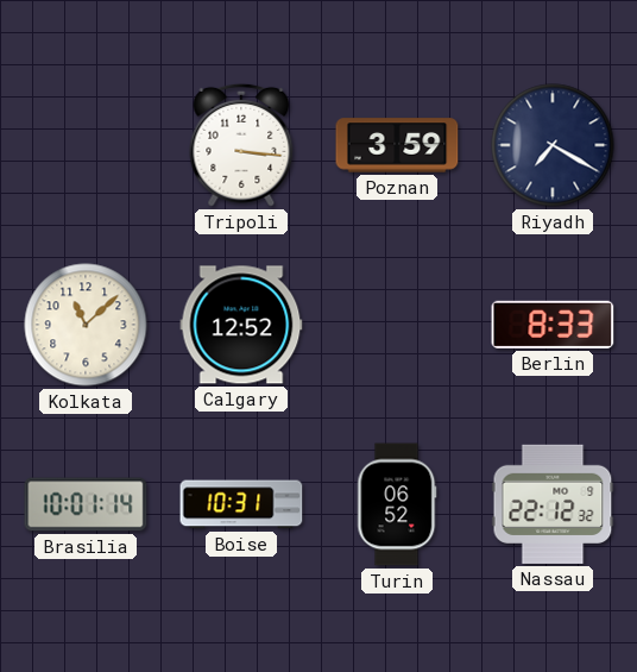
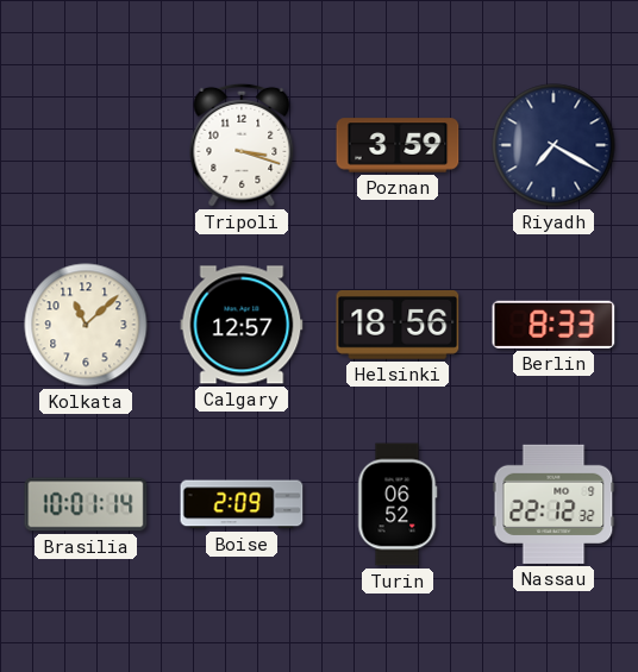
Tripoli: 3:16 -> 3:18 (242, 145)
Calgary: 12:52 -> 12:57 (242, 325)
Helsinki: none -> 18:56 (398, 325)
Boise: 10:31 -> 2:09 (242, 504)
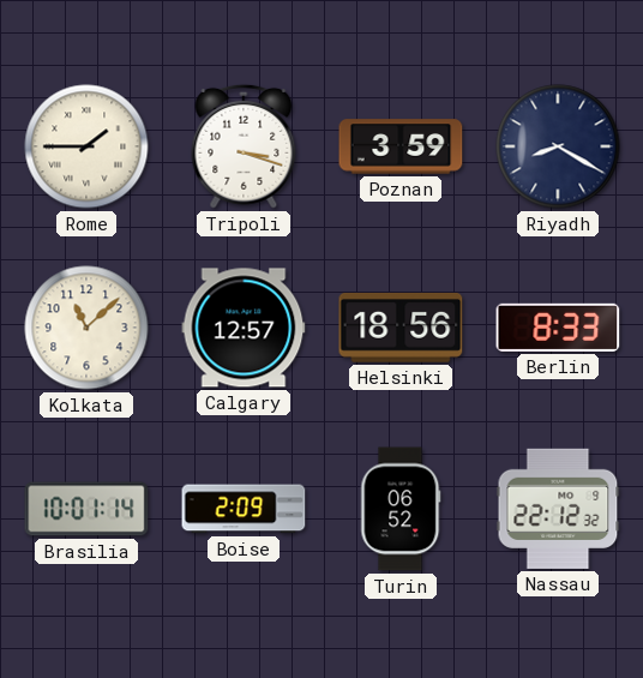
Rome: none -> 1:45 (86, 146)
Riyadh: 7:20 -> 8:20 (558, 146)
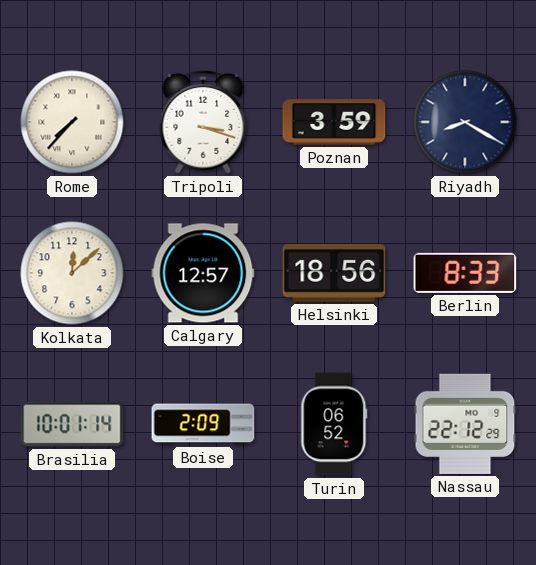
Rome: 1:45 -> 7:37 (72, 122)
Kolkata: 11:08 -> 12:08 (72, 273)
Nassau: 22:12:32 -> 22:12:29 (465, 424)
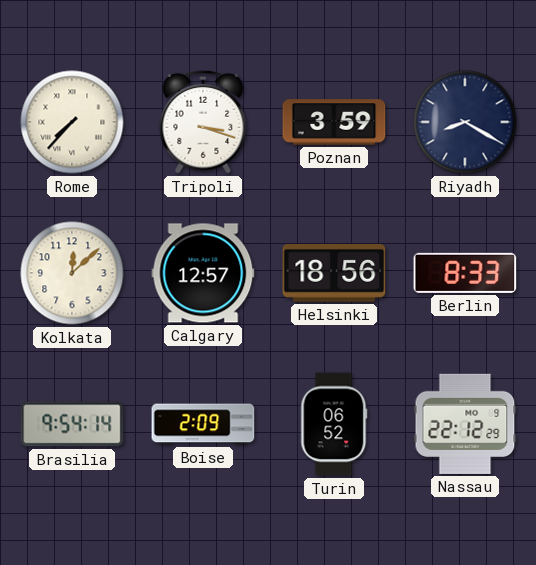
Brasilia: 10:01 -> 9:54 (72, 424)
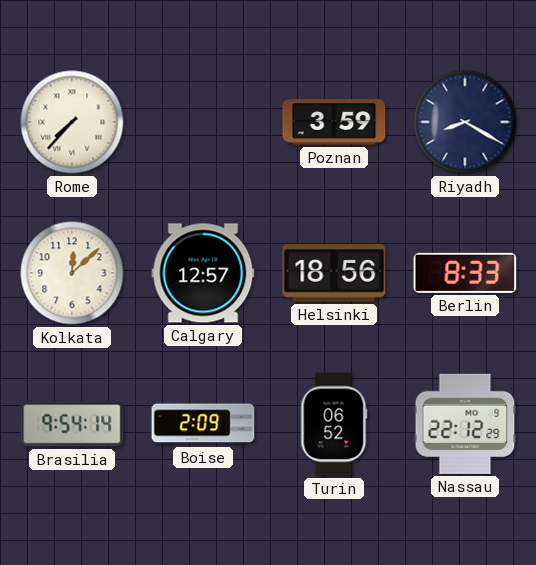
Tripoli: 3:18 -> none (203, 122)
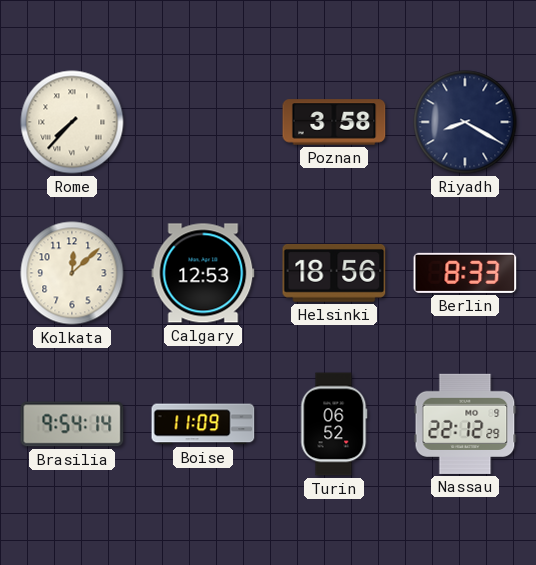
Poznan: 3:59 -> 3:58 (334, 122)
Calgary: 12:57 -> 12:53 (203, 273)
Boise: 2:09 -> 11:09 (203, 424)
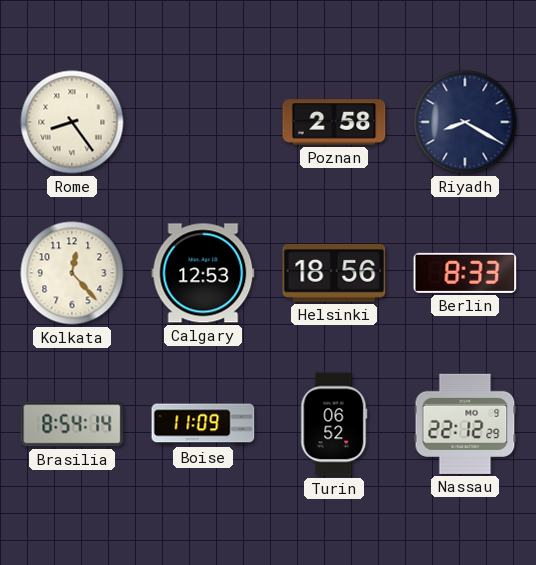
Rome: 7:37 -> 8:24 (72, 122)
Poznan: 3:58 -> 2:58 (334, 122)
Kolkata: 12:08 -> 12:23 (72, 273)
Brasilia: 9:54 -> 8:54 (72, 424)
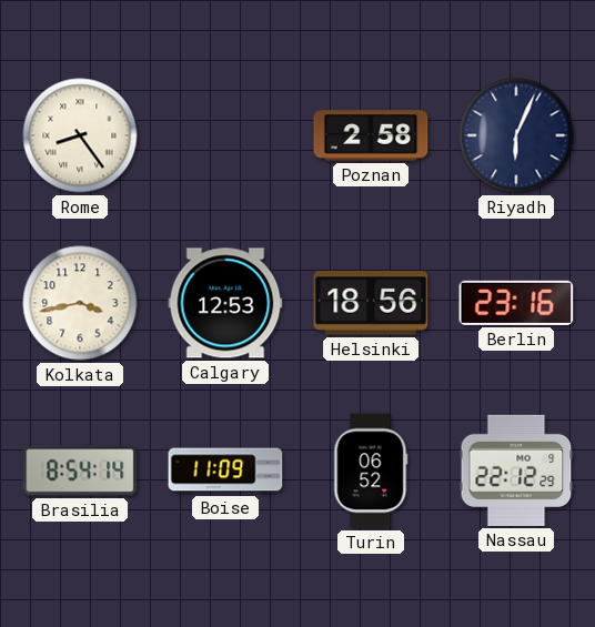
Riyadh: 8:20 -> 6:04 (516, 135)
Kolkata: 12:23 -> 3:43 (80, 303)
Berlin: 8:33 -> 23:16 (516, 303)
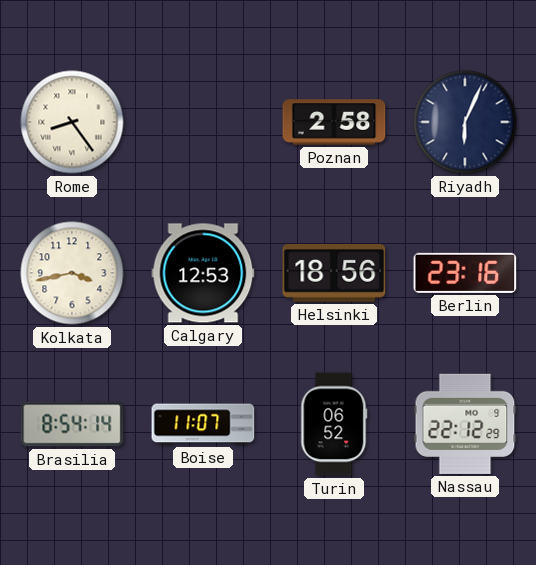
Boise: 11:09 -> 11:07 (203, 424)
